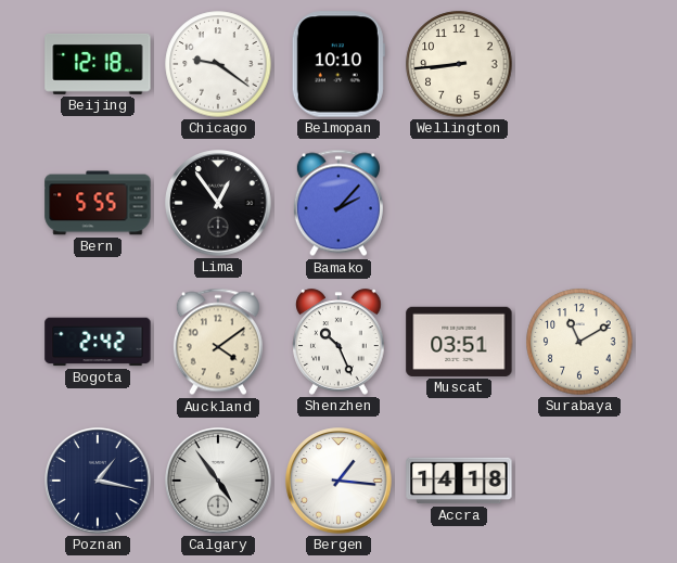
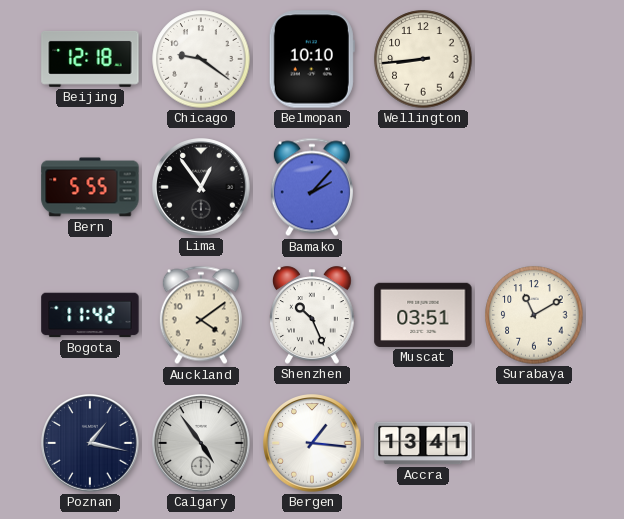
Bogota: 2:42 -> 11:42 (90, 315)
Accra: 14:18 -> 13:41 (423, 443)
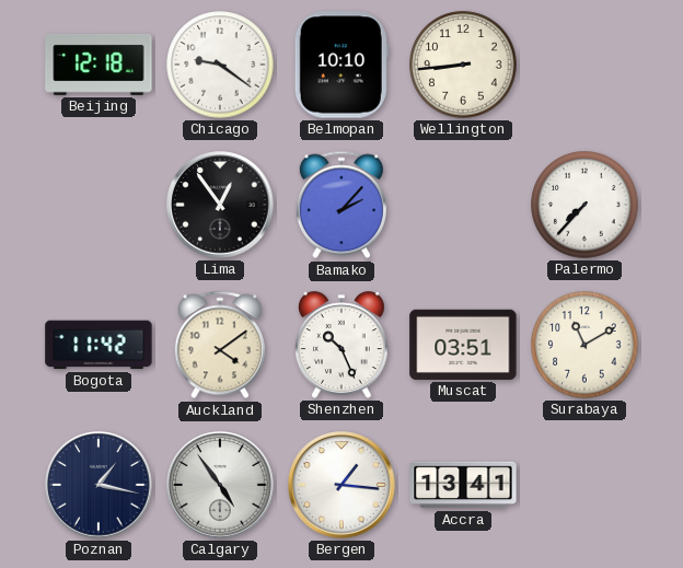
Bern: 5:55 -> none (90, 187)
Palermo: none -> 7:37 (584, 205)
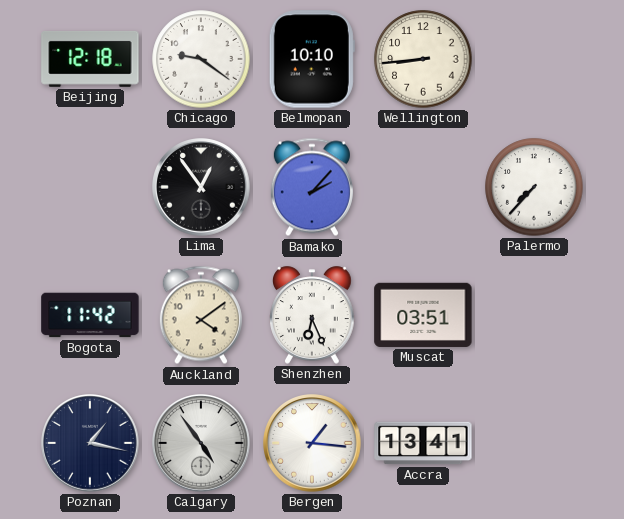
Shenzhen: 10:26 -> 6:26 (313, 315)
Surabaya: 11:10 -> none (584, 345)
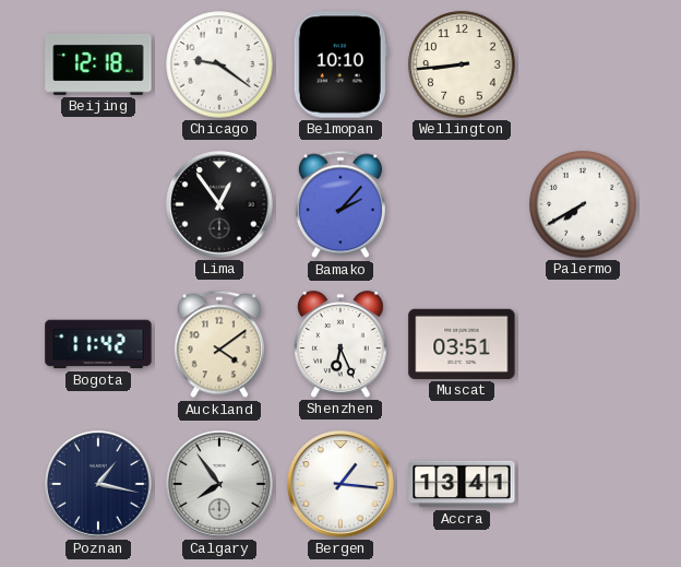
Palermo: 7:37 -> 7:40 (583, 204)
Calgary: 4:54 -> 7:54 (219, 484)
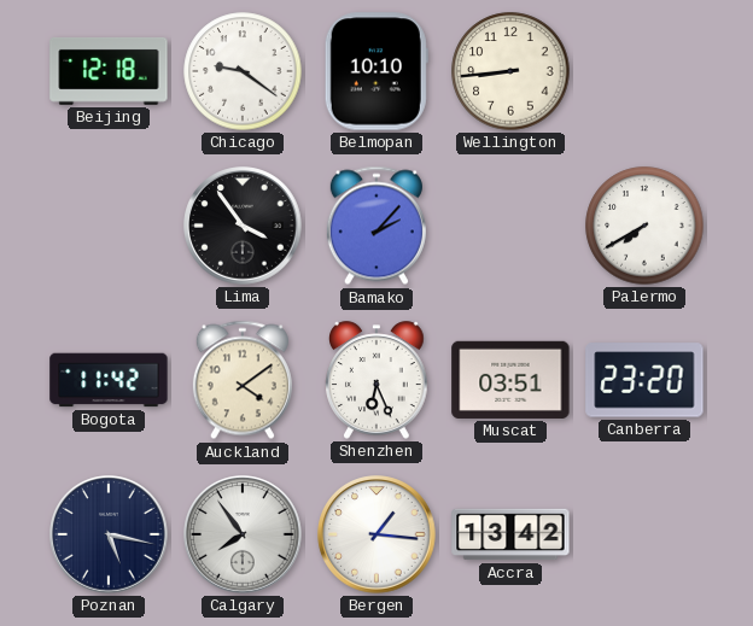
Lima: 12:54 -> 3:54 (243, 226)
Canberra: none -> 23:20 (644, 380)
Poznan: 1:17 -> 5:17 (109, 534)
Accra: 13:41 -> 13:42 (510, 534)
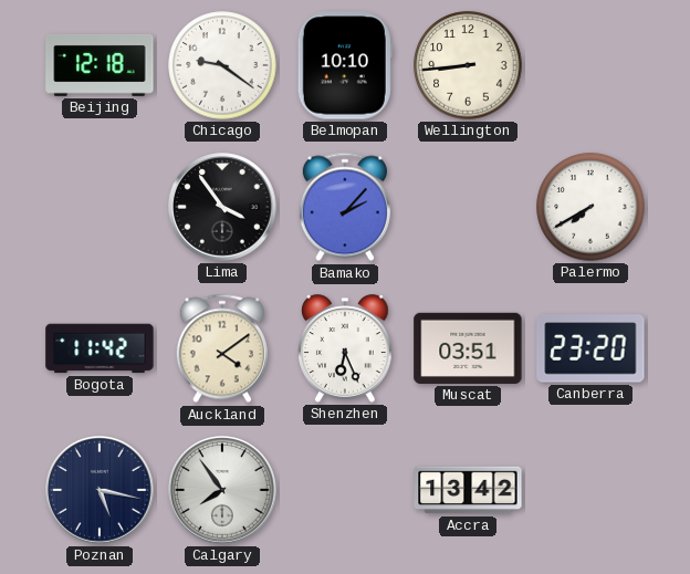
Bergen: 1:16 -> none (376, 534)
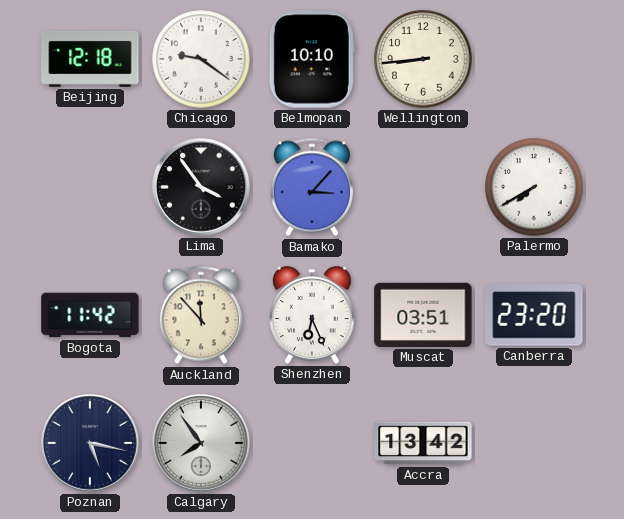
Bamako: 2:07 -> 3:07 (312, 187)
Auckland: 4:09 -> 11:53 (201, 315)
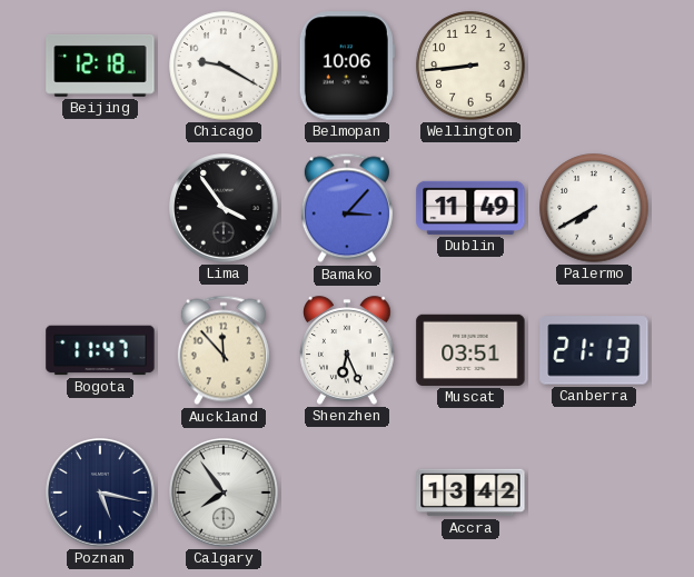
Chicago: 9:21 -> 9:20 (224, 66)
Belmopan: 10:10 -> 10:06 (347, 66)
Dublin: none -> 11:49 (470, 208)
Bogota: 11:42 -> 11:47 (100, 350)
Canberra: 23:20 -> 21:13 (594, 350)
